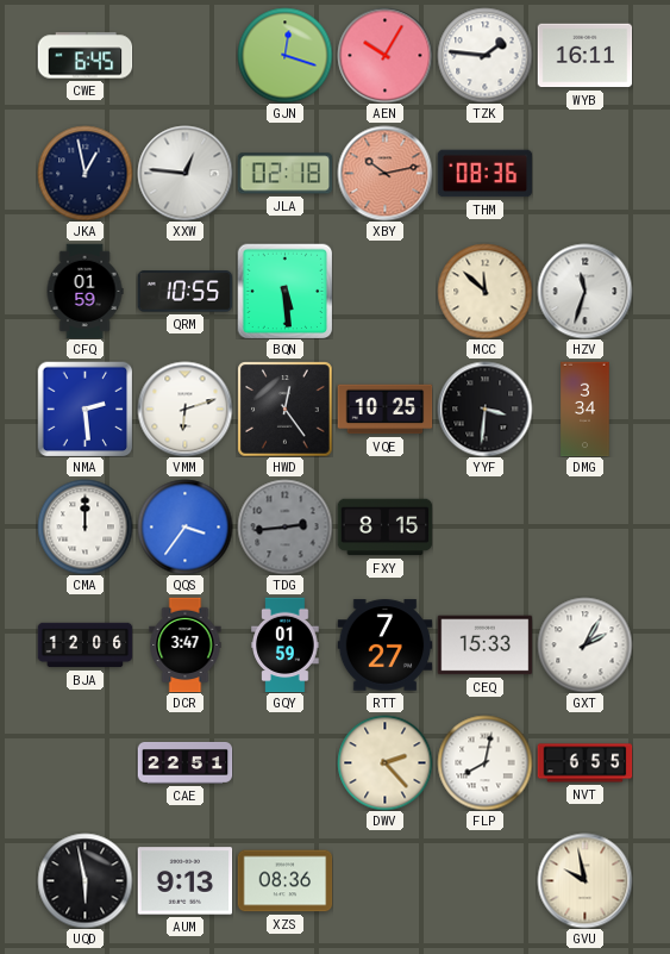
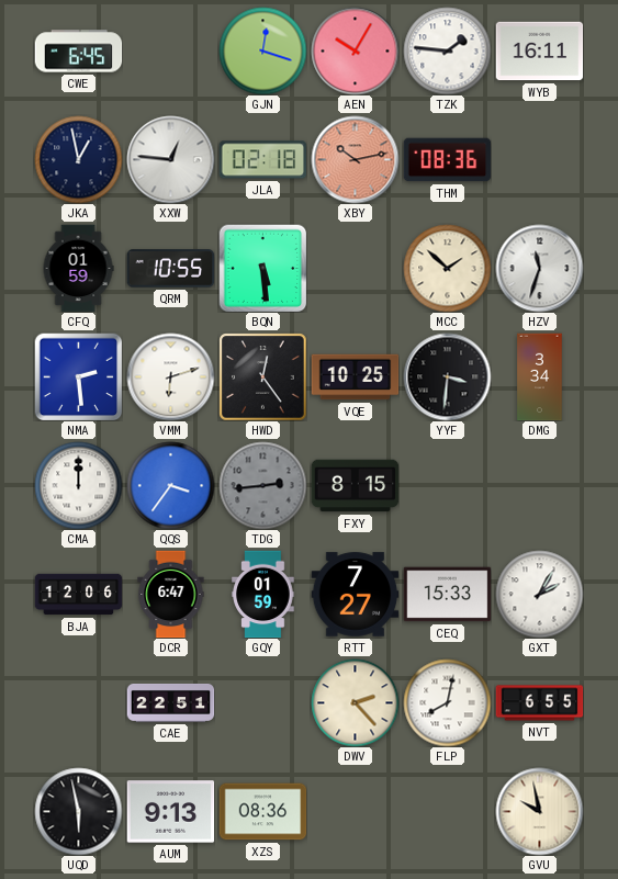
MCC: 11:52 -> 1:52 (447, 268)
DCR: 3:47 -> 6:47 (171, 594)
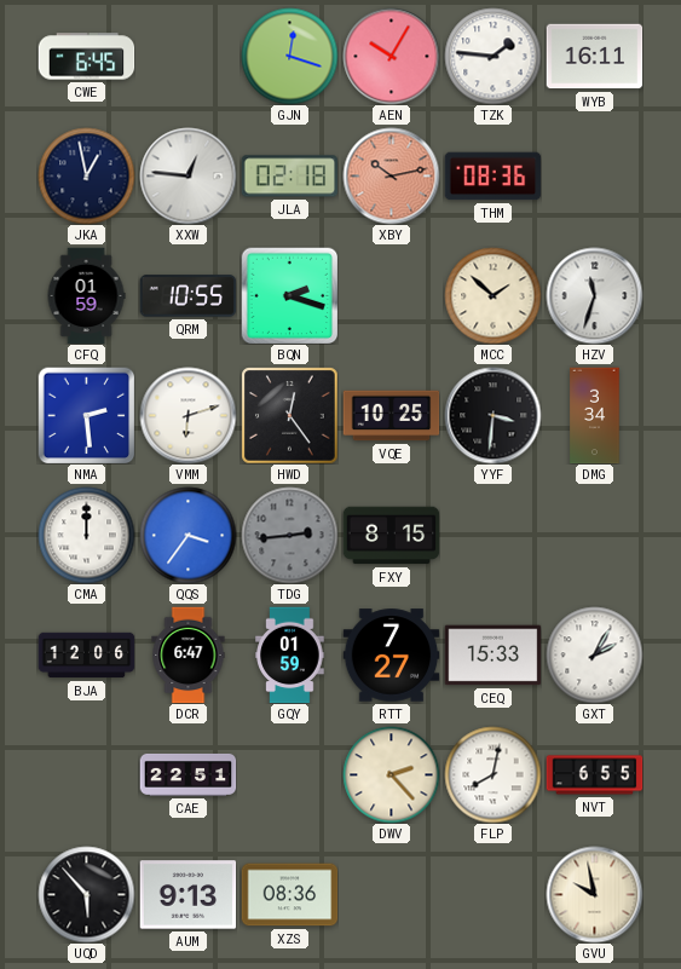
BQN: 5:29 -> 2:18 (289, 295)
UQD: 5:58 -> 5:53 (86, 894)
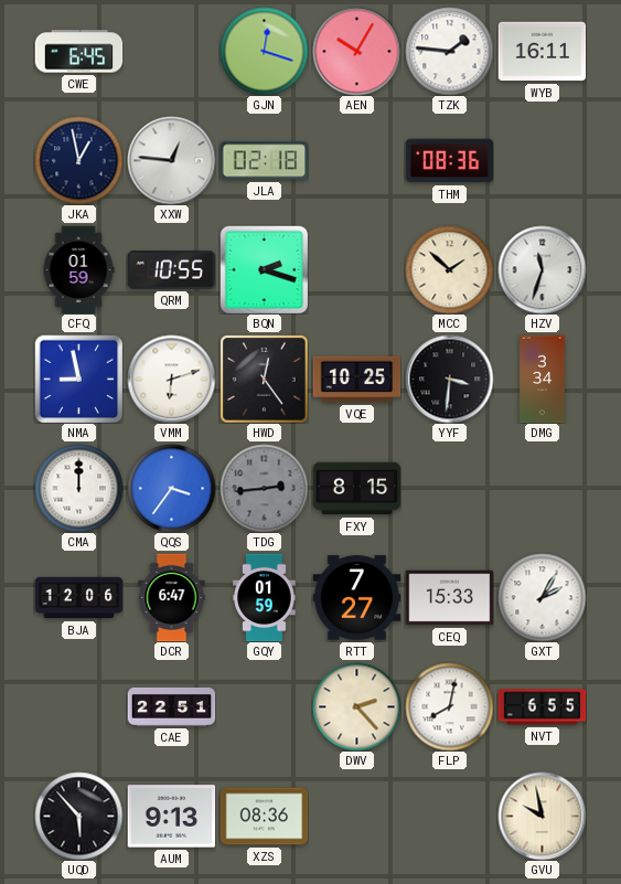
XBY: 10:13 -> none (391, 175)
NMA: 2:29 -> 8:58 (78, 379)
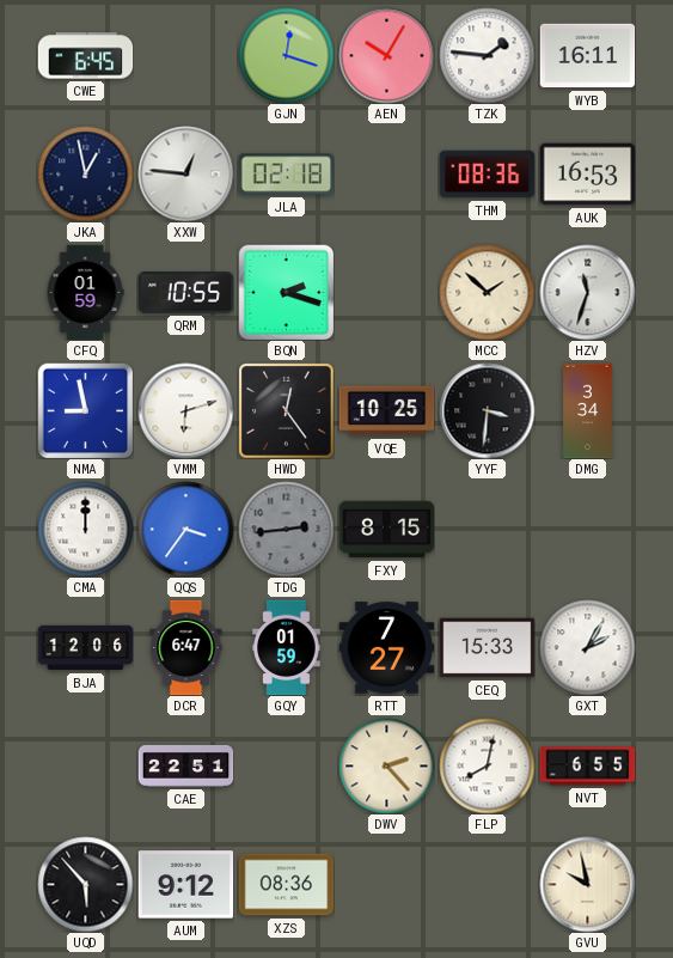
AUK: none -> 16:53 (587, 175)
AUM: 9:13 -> 9:12 (185, 885)
